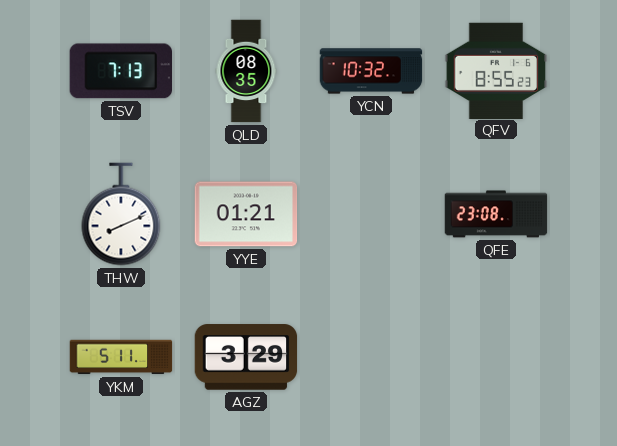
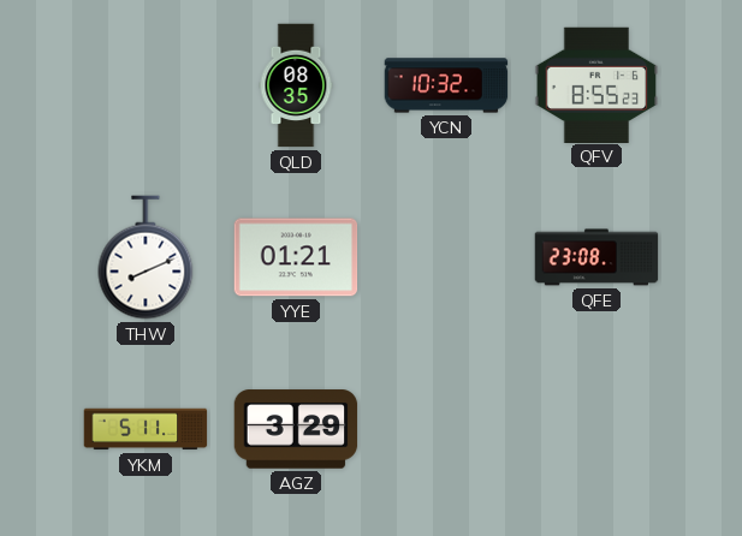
TSV: 7:13 -> none (120, 71)
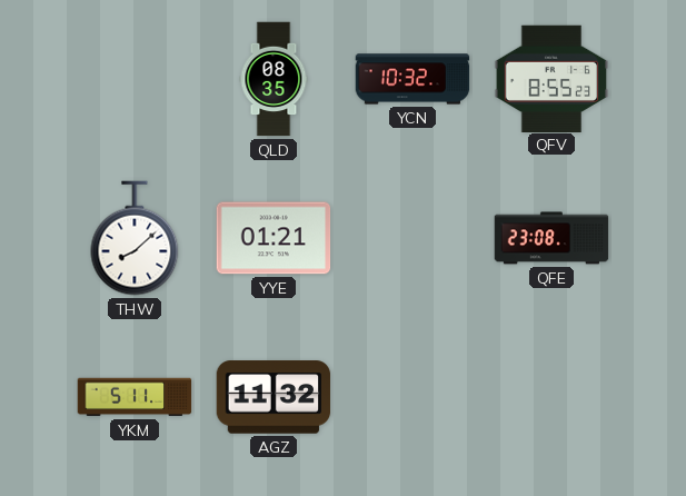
THW: 8:11 -> 8:08 (135, 238)
AGZ: 3:29 -> 11:32 (274, 397)
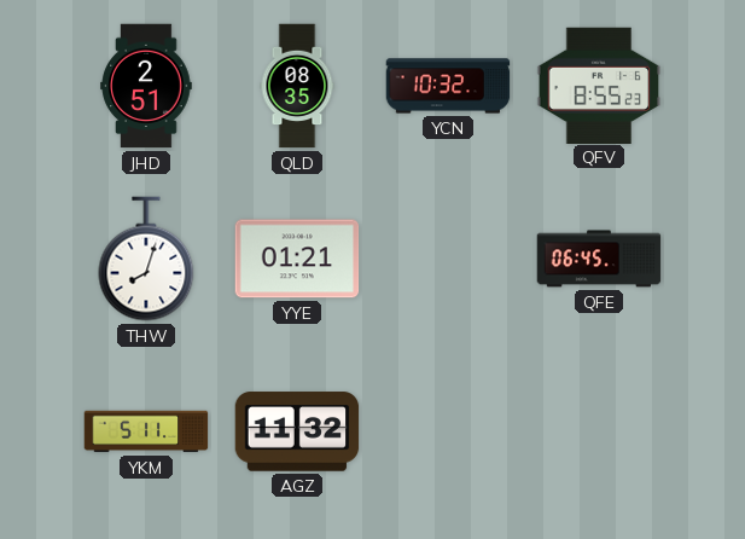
JHD: none -> 2:51 (146, 86)
THW: 8:08 -> 8:03 (146, 259)
QFE: 23:08 -> 06:45 (599, 259)
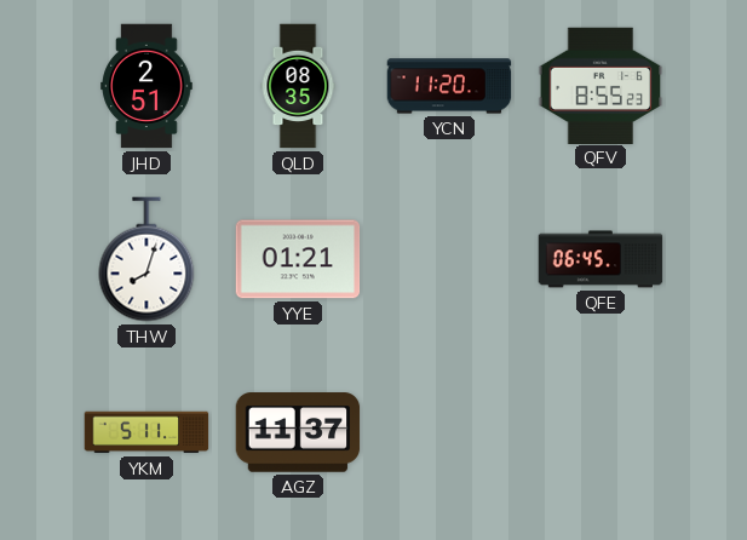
YCN: 10:32 -> 11:20 (449, 86)
AGZ: 11:32 -> 11:37 (298, 432)
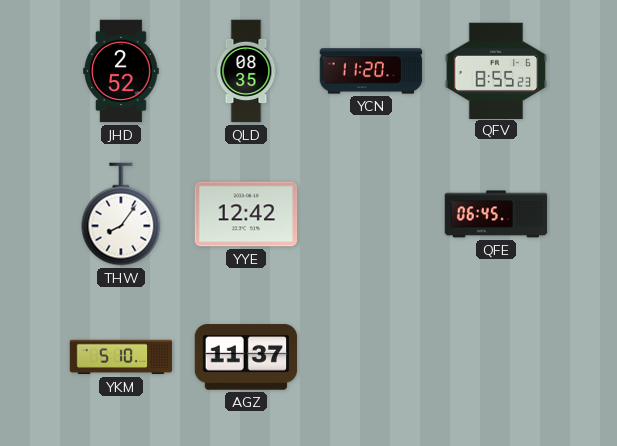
JHD: 2:51 -> 2:52 (121, 71)
THW: 8:03 -> 8:06 (121, 214)
YYE: 01:21 -> 12:42 (246, 214)
YKM: 5:11 -> 5:10 (121, 357)
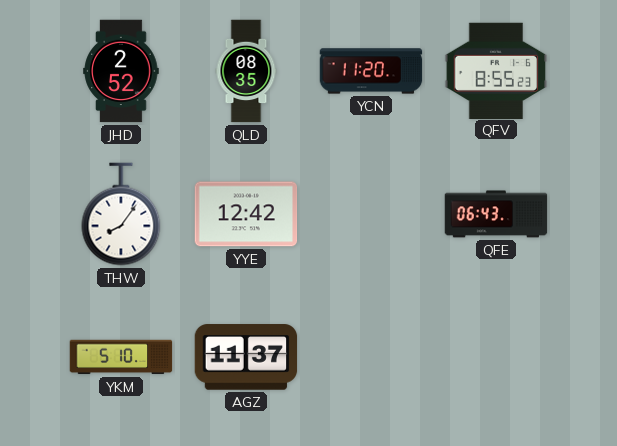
QFE: 06:45 -> 06:43 (496, 214)
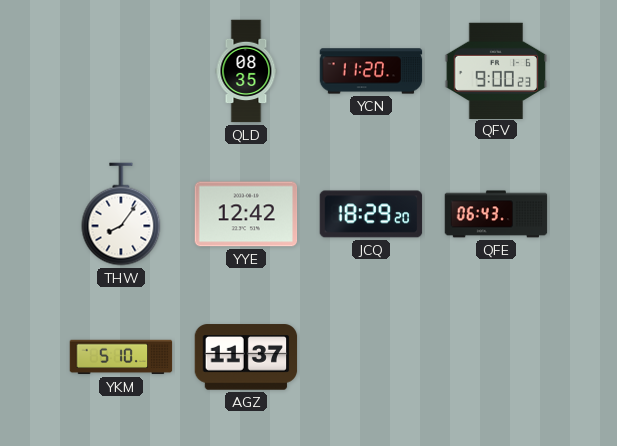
JHD: 2:52 -> none (121, 71)
QFV: 8:55 -> 9:00 (496, 70)
JCQ: none -> 18:29 (371, 214)
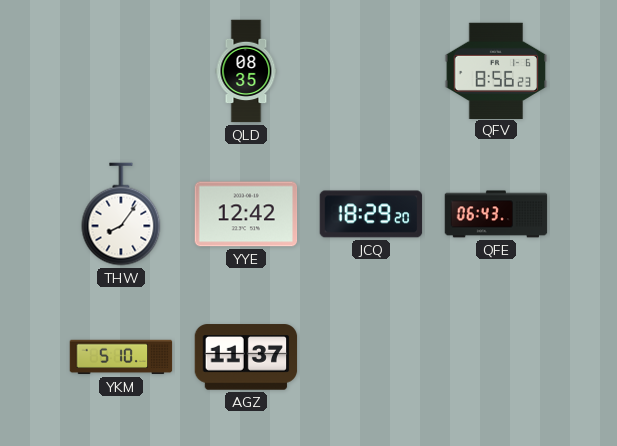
YCN: 11:20 -> none (371, 71)
QFV: 9:00 -> 8:56 (496, 70)
